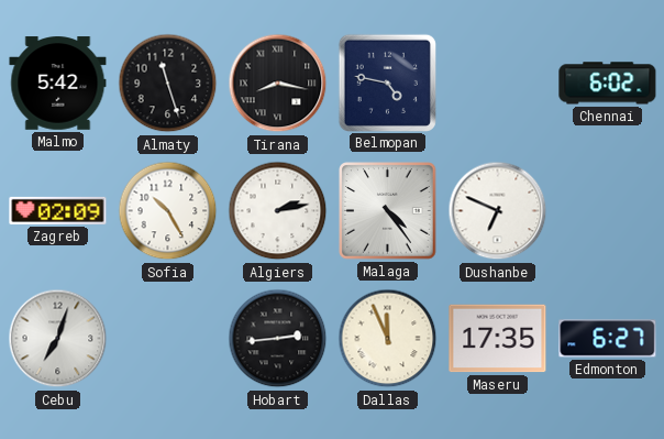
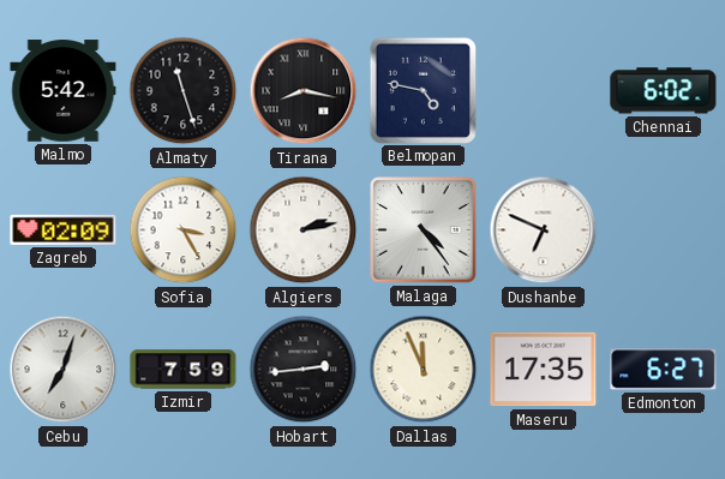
Sofia: 10:25 -> 3:25 (184, 230)
Izmir: none -> 7:59 (184, 370)
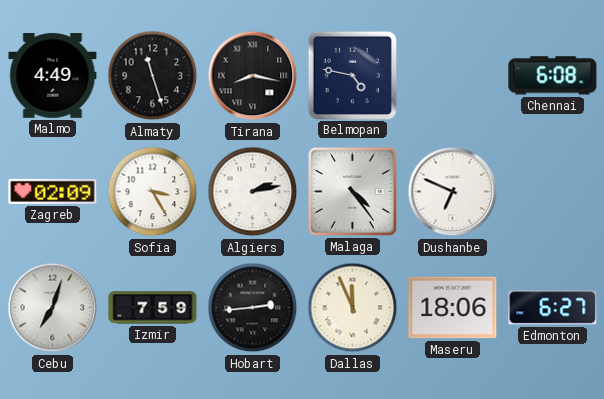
Malmo: 5:42 -> 4:49 (53, 76)
Chennai: 6:02 -> 6:08 (553, 76)
Maseru: 17:35 -> 18:06 (453, 308)
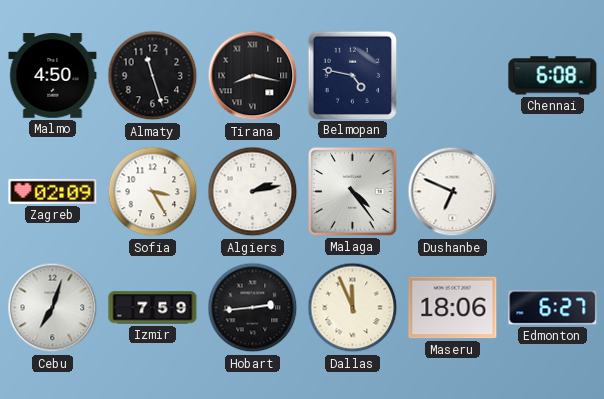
Malmo: 4:49 -> 4:50 (53, 76)
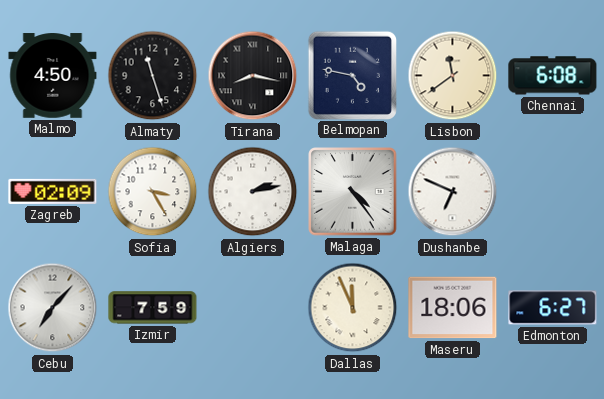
Lisbon: none -> 11:39 (453, 76)
Cebu: 7:03 -> 7:07 (53, 308)
Hobart: 2:44 -> none (253, 308)
